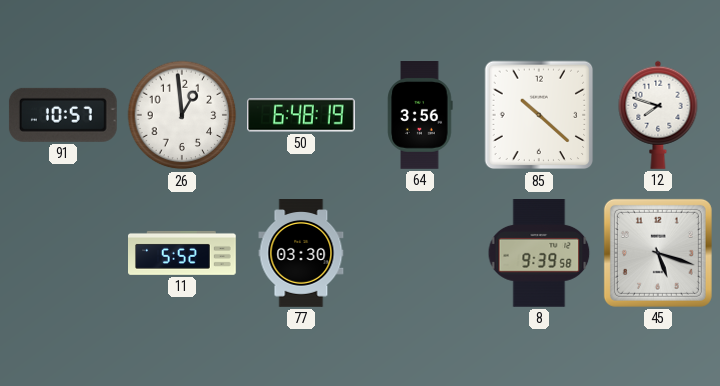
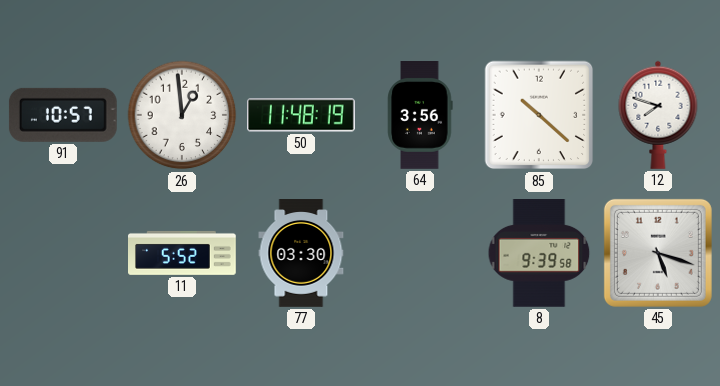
50: 6:48 -> 11:48 (302, 115)
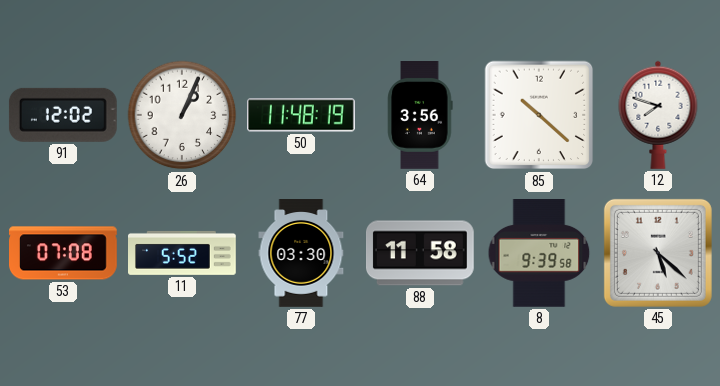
91: 10:57 -> 12:02 (63, 115)
26: 12:59 -> 1:04 (182, 115)
53: none -> 07:08 (64, 253)
88: none -> 11:58 (421, 253)
45: 5:18 -> 5:22 (658, 253)
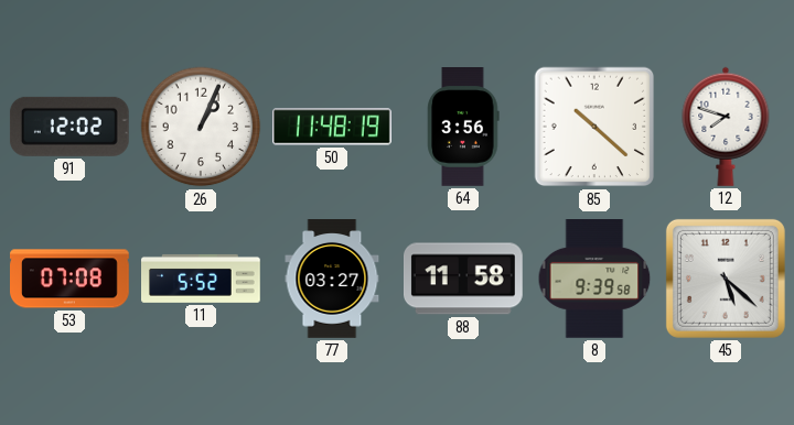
77: 03:30 -> 03:27 (332, 279)
